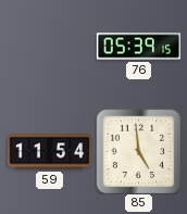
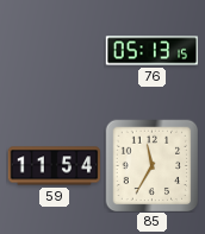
76: 05:39 -> 05:13 (151, 51)
85: 4:59 -> 11:35 (151, 165)
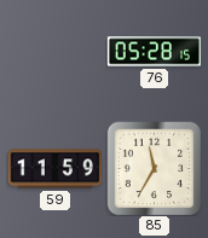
76: 05:13 -> 05:28 (154, 52)
59: 11:54 -> 11:59 (54, 169)
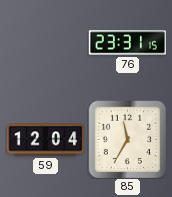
76: 05:28 -> 23:31 (127, 43)
59: 11:59 -> 12:04 (45, 140)
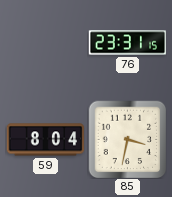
59: 12:04 -> 8:04 (45, 140)
85: 11:35 -> 3:32 (127, 139)
